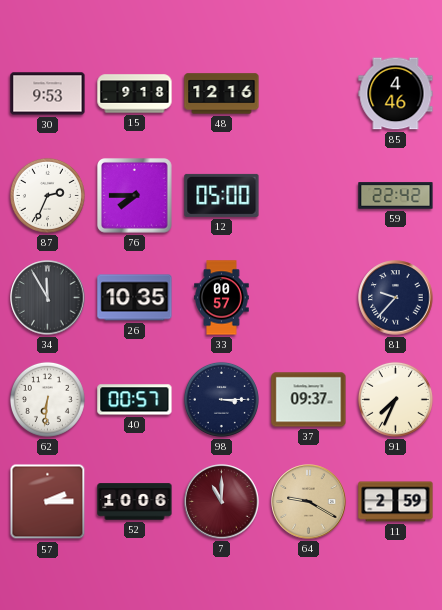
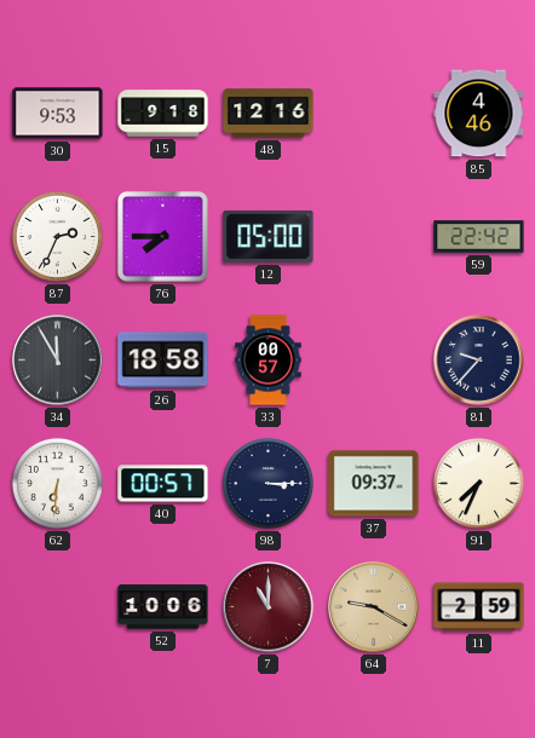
26: 10:35 -> 18:58 (163, 361)
57: 2:15 -> none (48, 502)
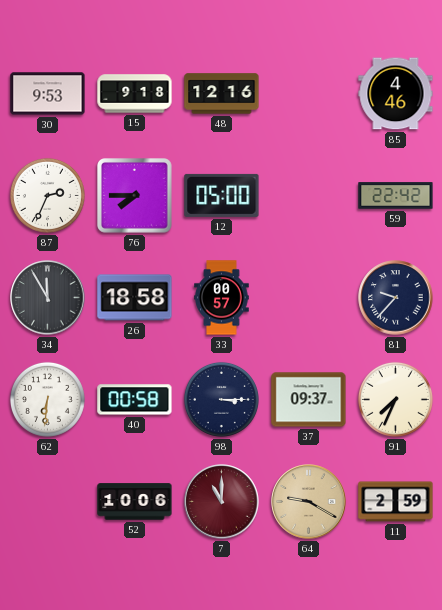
40: 00:57 -> 00:58 (135, 400)
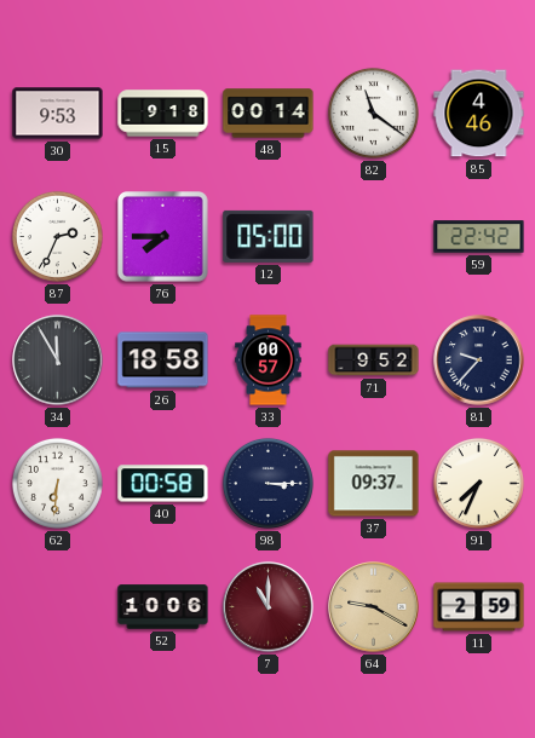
48: 12:16 -> 00:14 (269, 114)
82: none -> 11:21 (373, 113)
71: none -> 9:52 (374, 361)
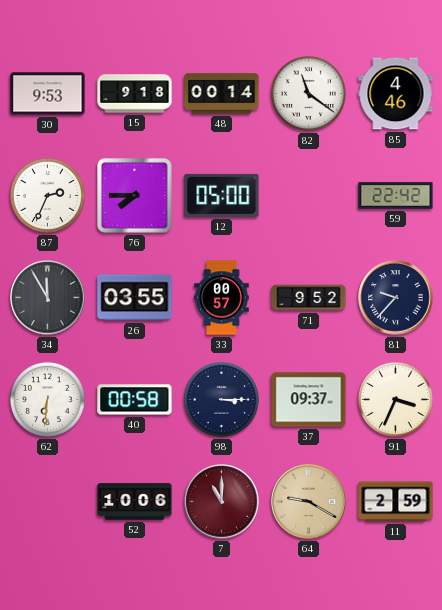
26: 18:58 -> 03:55 (135, 298)
91: 7:34 -> 3:34 (395, 399)
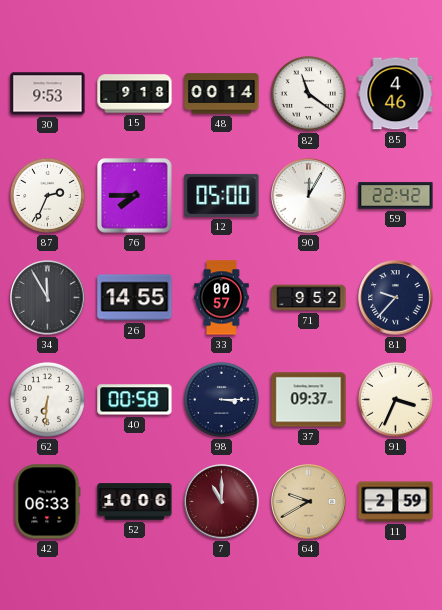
90: none -> 12:05 (309, 196)
26: 03:55 -> 14:55 (135, 298)
42: none -> 06:33 (48, 502)
64: 9:20 -> 9:40 (309, 502)
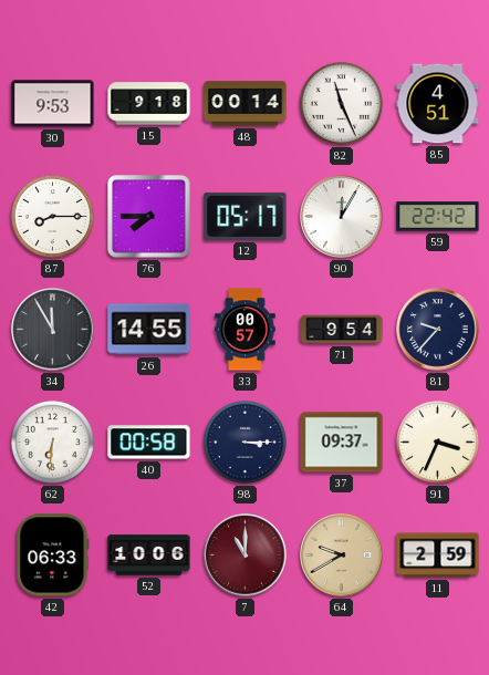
82: 11:21 -> 11:26 (341, 103)
85: 4:46 -> 4:51 (438, 104)
87: 2:34 -> 8:15 (52, 216)
12: 05:00 -> 05:17 (246, 216)
71: 9:52 -> 9:54 (342, 330)
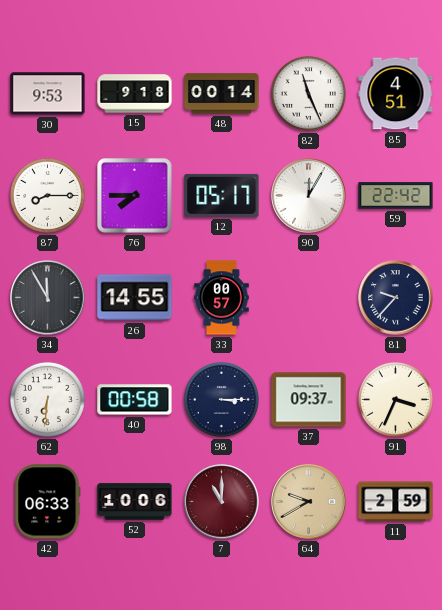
71: 9:54 -> none (342, 330)
